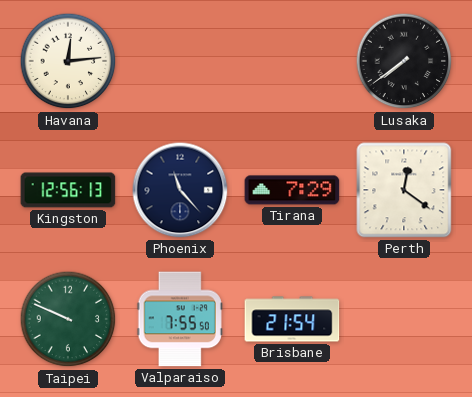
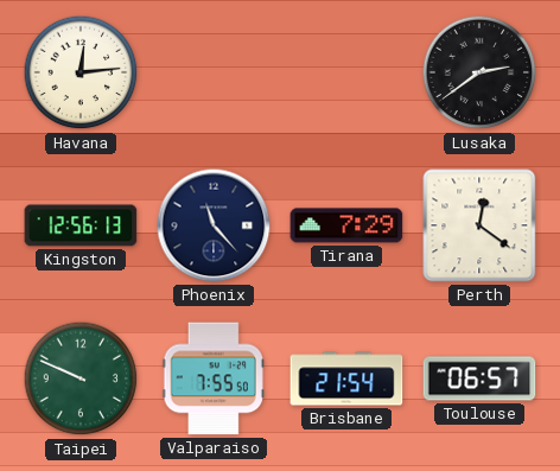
Lusaka: 7:39 -> 2:39 (479, 72)
Toulouse: none -> 06:57 (479, 378)
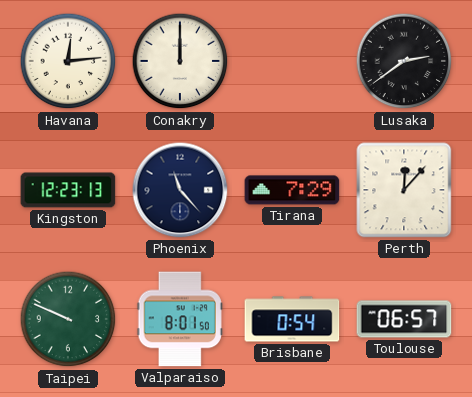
Conakry: none -> 12:00 (180, 61)
Kingston: 12:56 -> 12:23 (68, 190)
Perth: 12:21 -> 12:07 (404, 190)
Valparaiso: 7:55 -> 8:01 (180, 319)
Brisbane: 21:54 -> 0:54 (292, 319)
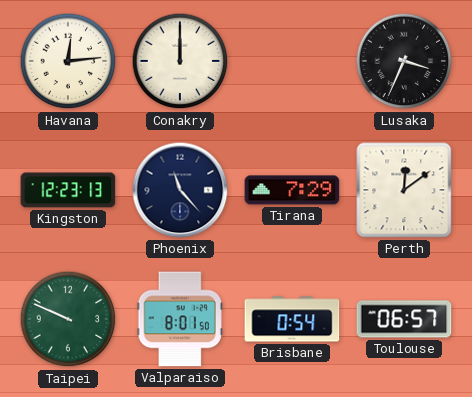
Lusaka: 2:39 -> 3:34 (404, 61)
Perth: 12:07 -> 12:09 (404, 190)
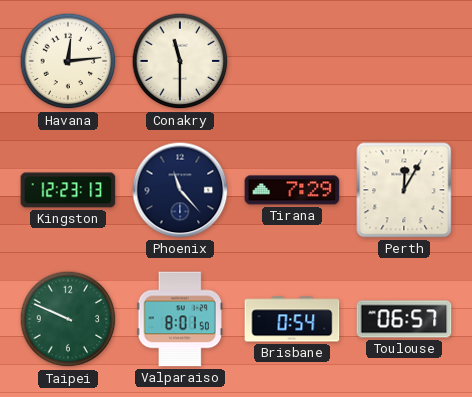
Conakry: 12:00 -> 11:30 (180, 61)
Lusaka: 3:34 -> none (404, 61)
Perth: 12:09 -> 12:05 (404, 190)
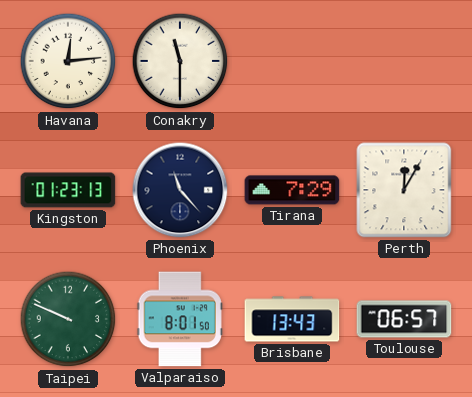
Kingston: 12:23 -> 01:23 (68, 190)
Brisbane: 0:54 -> 13:43 (292, 319)
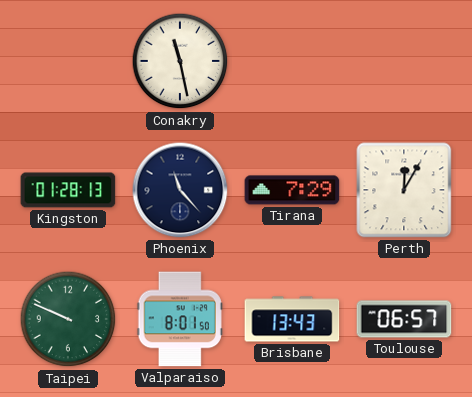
Havana: 12:14 -> none (68, 61)
Conakry: 11:30 -> 11:28 (180, 61)
Kingston: 01:23 -> 01:28 (68, 190)
